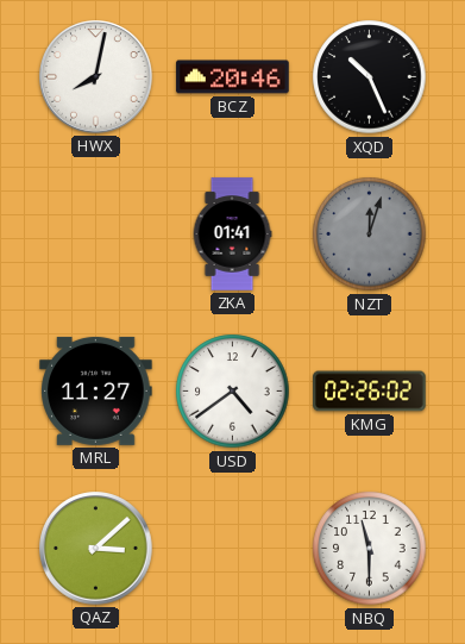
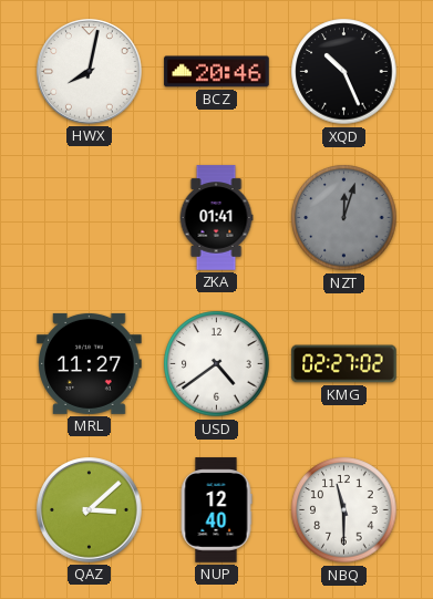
KMG: 02:26 -> 02:27 (344, 364)
NUP: none -> 12:40 (216, 510)
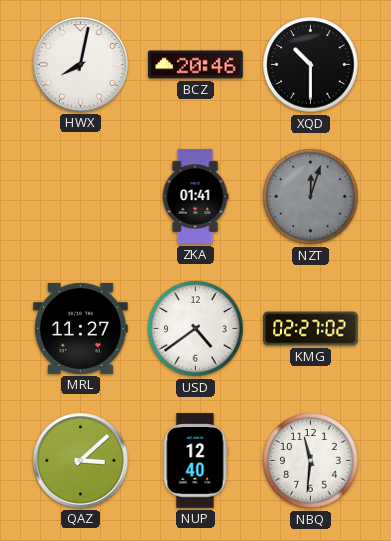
XQD: 10:26 -> 10:30 (311, 65)
NBQ: 11:30 -> 11:31 (311, 461)
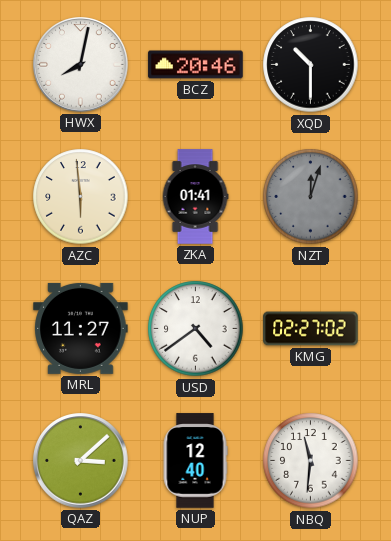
AZC: none -> 5:59 (81, 197)
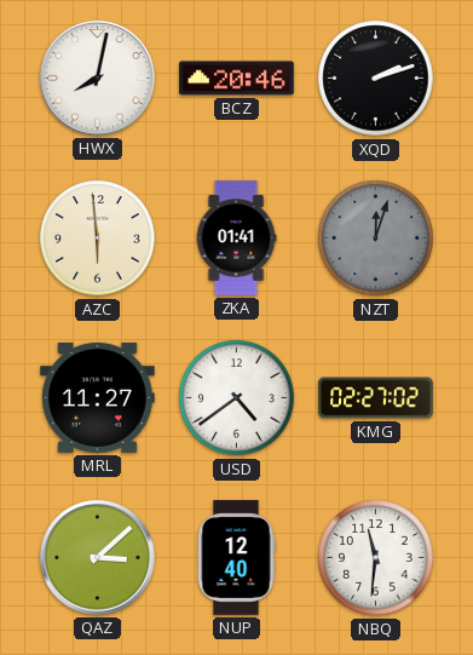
XQD: 10:30 -> 2:12 (376, 79)
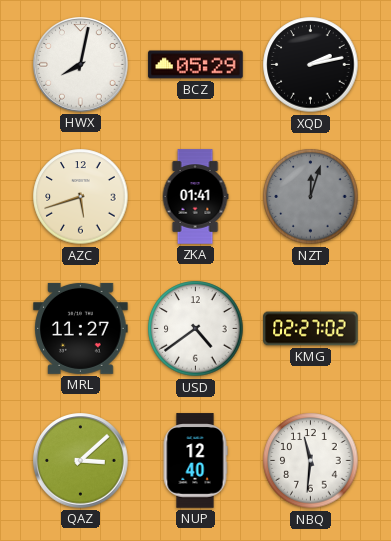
BCZ: 20:46 -> 05:29 (196, 65)
XQD: 2:12 -> 2:13 (311, 65)
AZC: 5:59 -> 5:42 (81, 197)
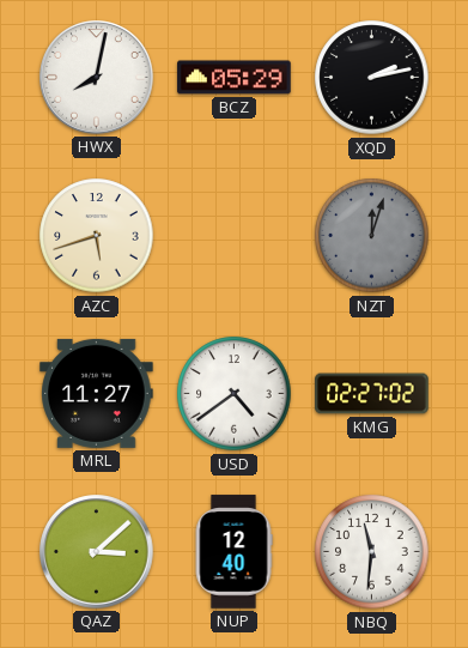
ZKA: 01:41 -> none (195, 197)
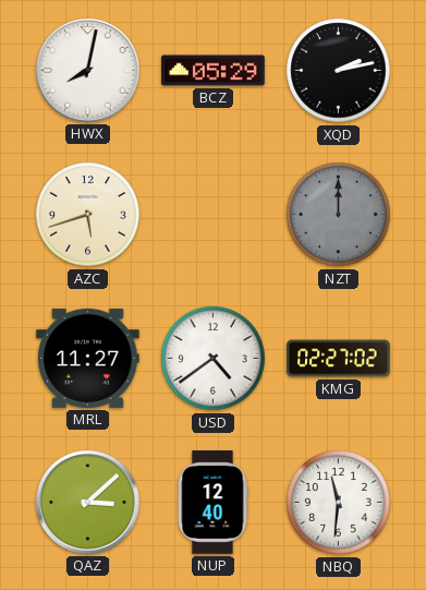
NZT: 12:03 -> 12:00 (339, 215)
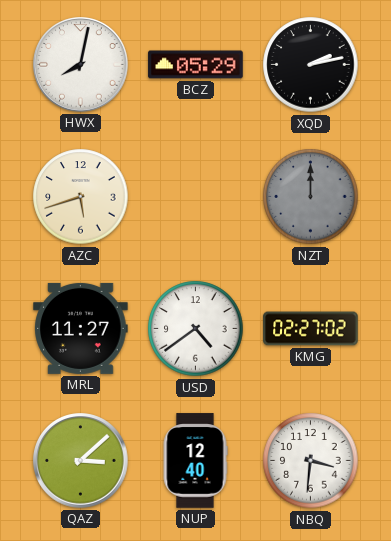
NBQ: 11:31 -> 3:31 (311, 461)
